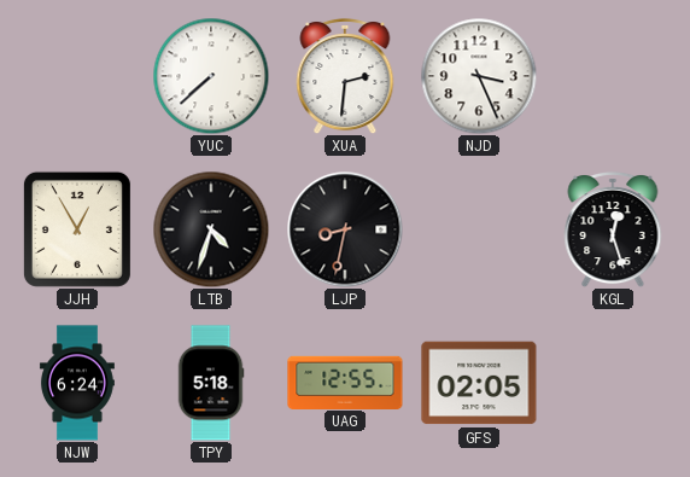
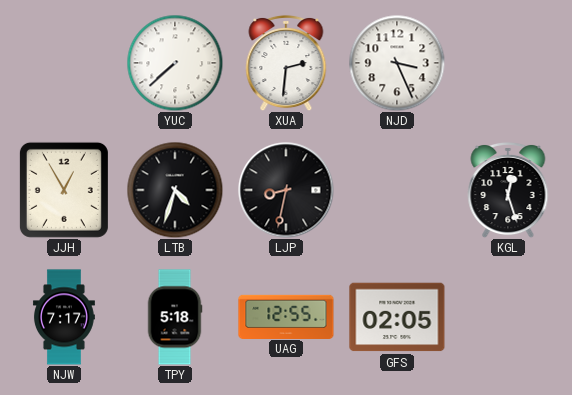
NJW: 6:24 -> 7:17 (64, 317)
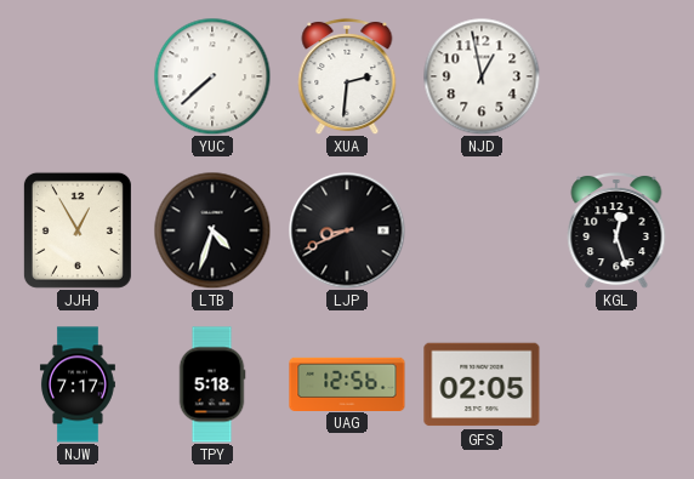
NJD: 3:26 -> 12:58 (482, 76)
LJP: 8:32 -> 8:41 (347, 230)
UAG: 12:55 -> 12:56 (347, 383)
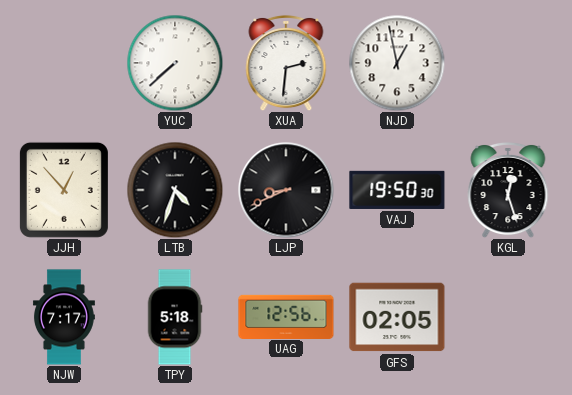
JJH: 12:55 -> 12:53 (64, 190)
VAJ: none -> 19:50 (397, 190)
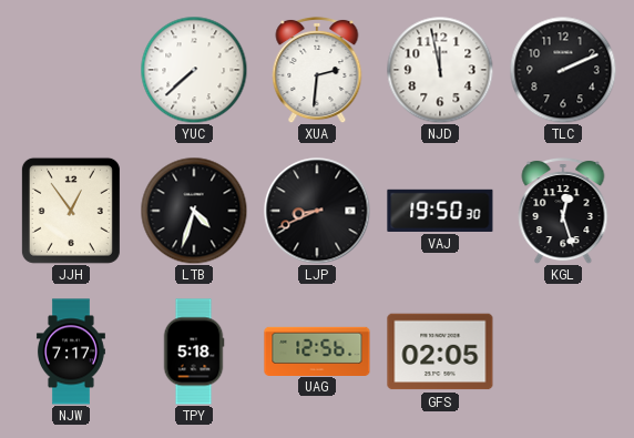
NJD: 12:58 -> 11:58 (440, 70)
TLC: none -> 2:11 (563, 70)
JJH: 12:53 -> 12:54 (71, 211)
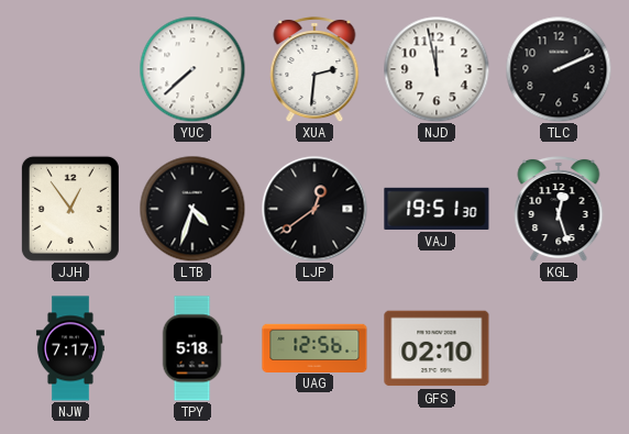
LJP: 8:41 -> 12:39 (314, 209)
VAJ: 19:50 -> 19:51 (437, 209)
GFS: 02:05 -> 02:10 (437, 348)
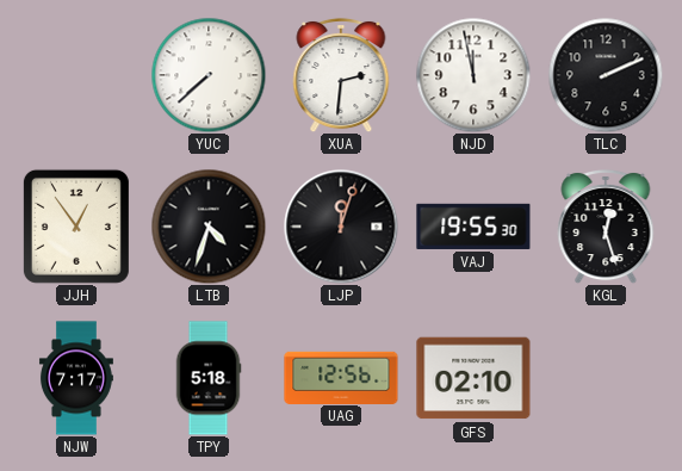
LJP: 12:39 -> 12:03 (341, 227)
VAJ: 19:51 -> 19:55 (473, 227)
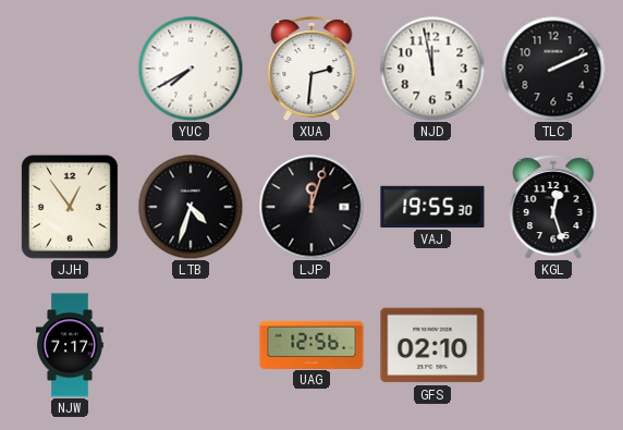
YUC: 7:38 -> 7:40 (191, 69)
TPY: 5:18 -> none (209, 378)
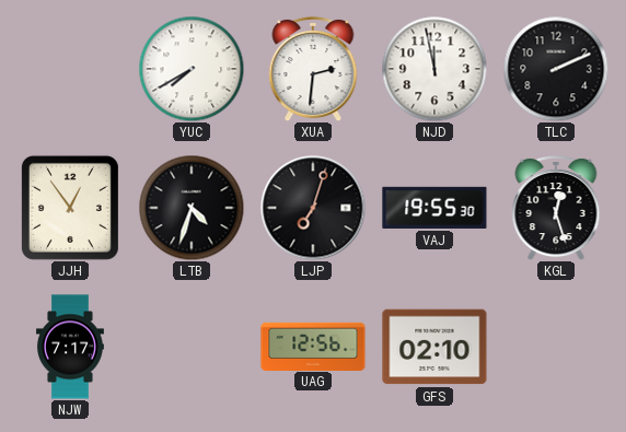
LJP: 12:03 -> 7:03 (313, 208)
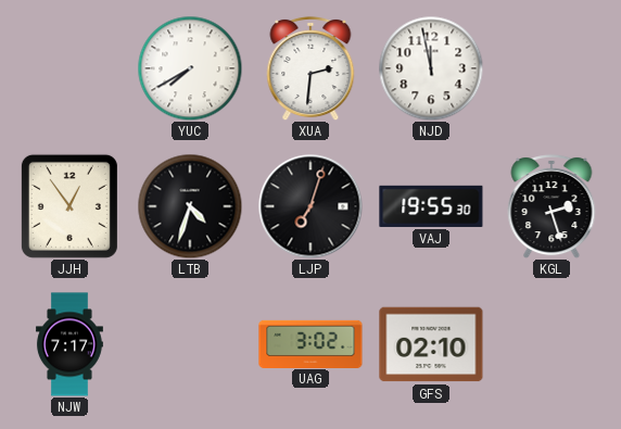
TLC: 2:11 -> none (556, 69)
KGL: 12:27 -> 2:27 (552, 206)
UAG: 12:56 -> 3:02 (310, 343)
